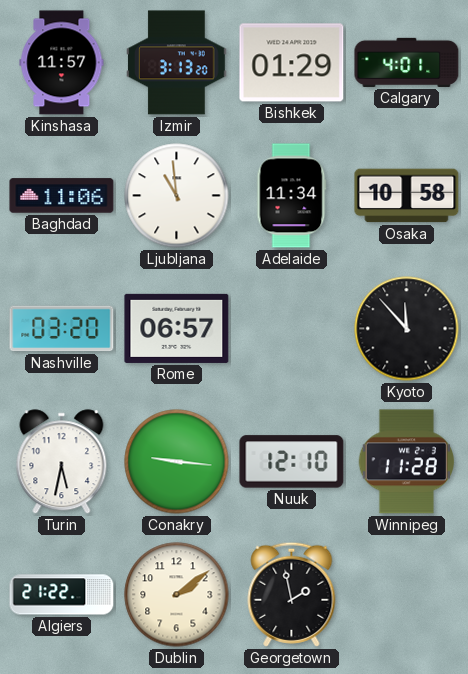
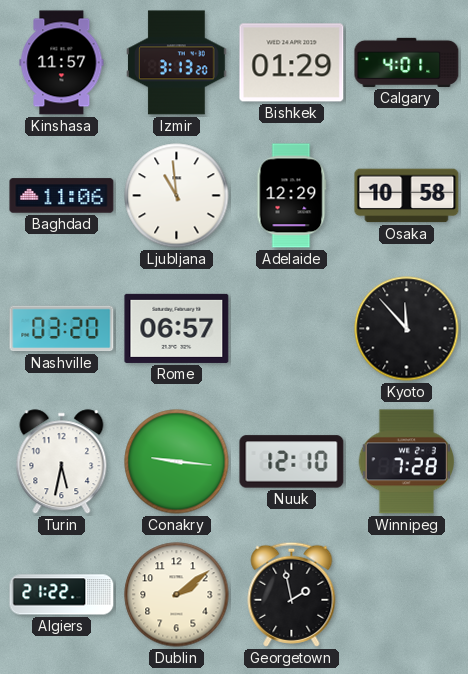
Adelaide: 11:34 -> 12:29 (292, 196)
Winnipeg: 11:28 -> 7:28 (406, 462)
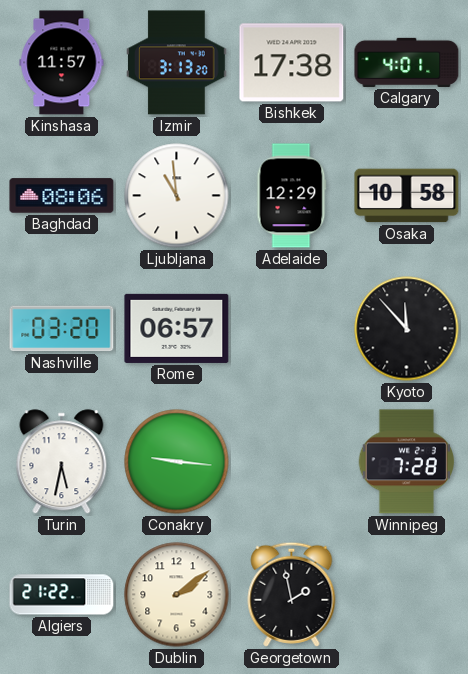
Bishkek: 01:29 -> 17:38 (292, 63)
Baghdad: 11:06 -> 08:06 (62, 196)
Nuuk: 12:10 -> none (292, 462)
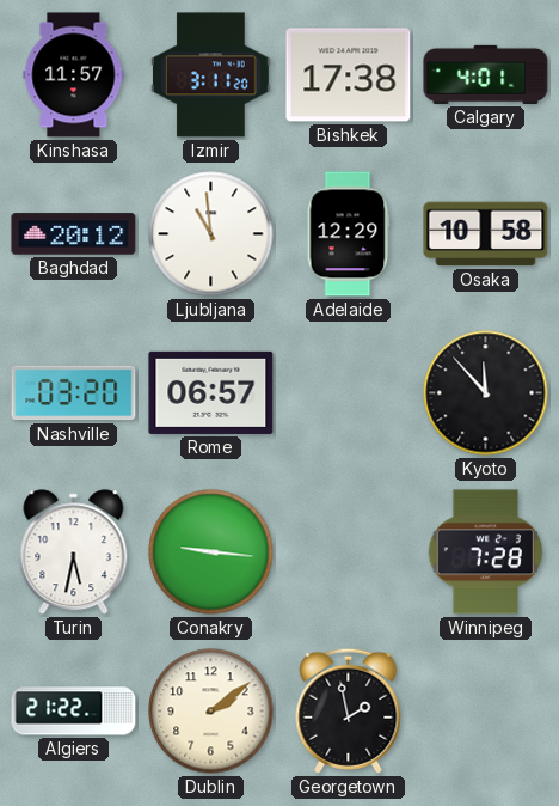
Izmir: 3:13 -> 3:11 (211, 75)
Baghdad: 08:06 -> 20:12 (74, 234)
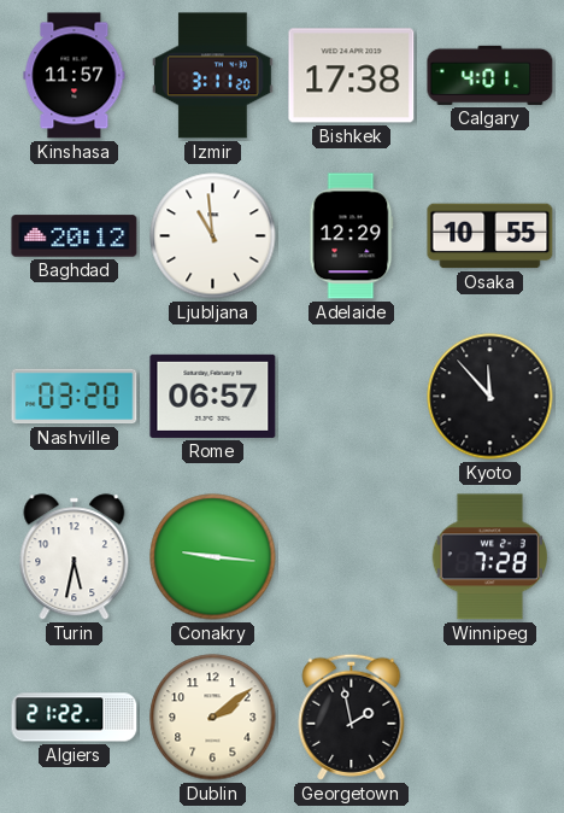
Osaka: 10:58 -> 10:55 (490, 236)
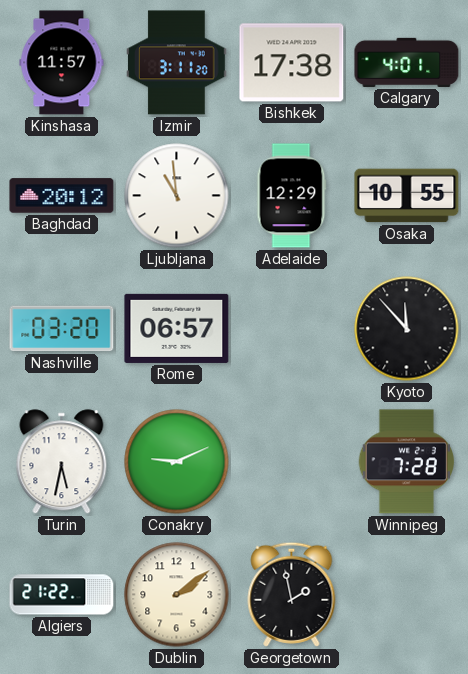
Conakry: 9:16 -> 9:11 (177, 462)
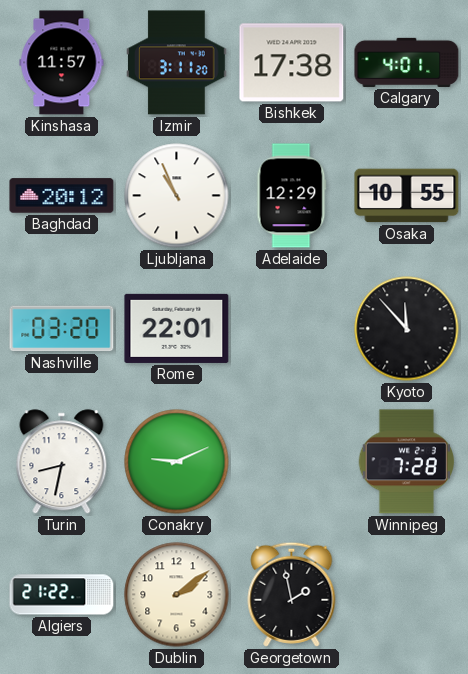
Ljubljana: 10:59 -> 10:56 (177, 196)
Rome: 06:57 -> 22:01 (177, 328)
Turin: 5:32 -> 8:32 (62, 462)
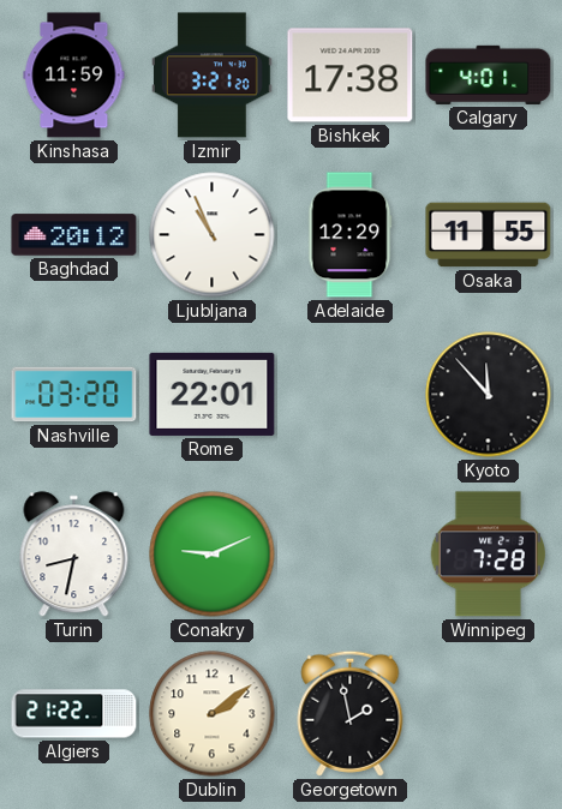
Kinshasa: 11:57 -> 11:59 (74, 76)
Izmir: 3:11 -> 3:21 (213, 76)
Osaka: 10:55 -> 11:55 (489, 235)
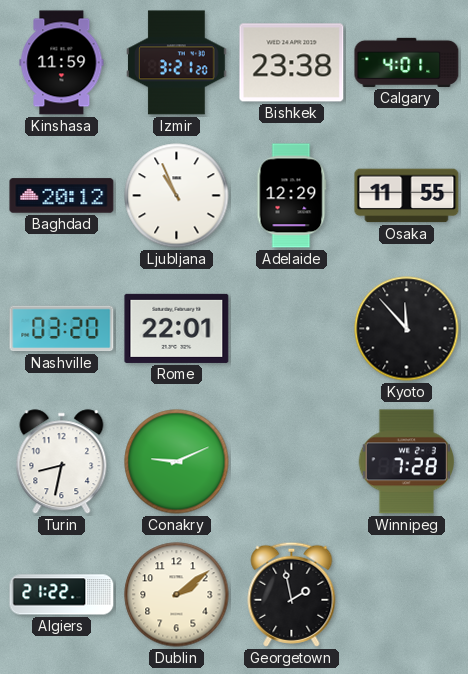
Bishkek: 17:38 -> 23:38 (292, 63)
